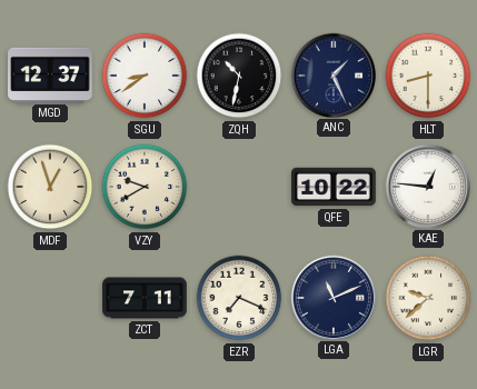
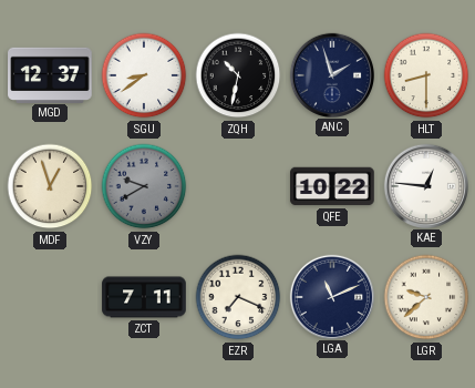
ANC: 1:26 -> 1:57 (331, 74)
VZY dial: cream -> grey (144, 186)
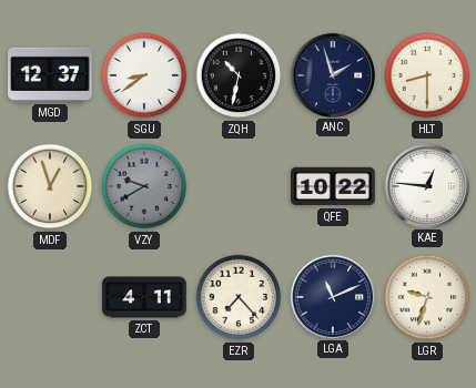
ZCT: 7:11 -> 4:11 (144, 297)
EZR: 7:19 -> 7:23 (239, 297)
LGR: 9:38 -> 9:33 (427, 297)
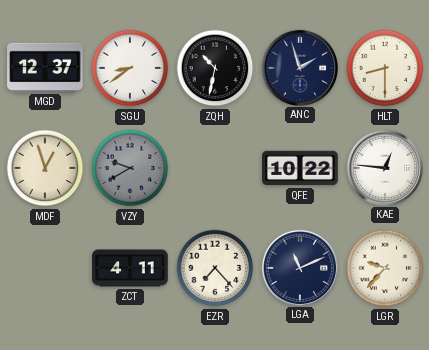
LGR: 9:33 -> 9:37 (385, 268)
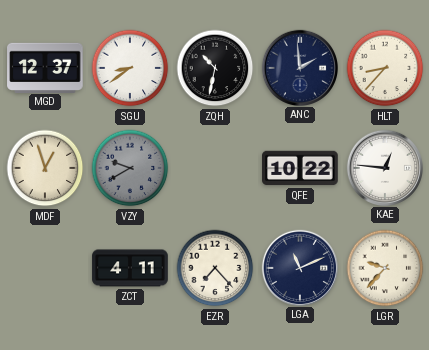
ANC: 1:57 -> 1:59 (299, 67)
HLT: 8:30 -> 8:37 (385, 68)
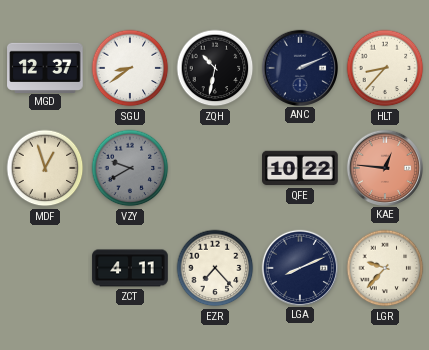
ANC: 1:59 -> 2:11 (299, 67)
KAE dial: white -> salmon (384, 167)
LGA: 11:11 -> 8:11 (299, 267)
